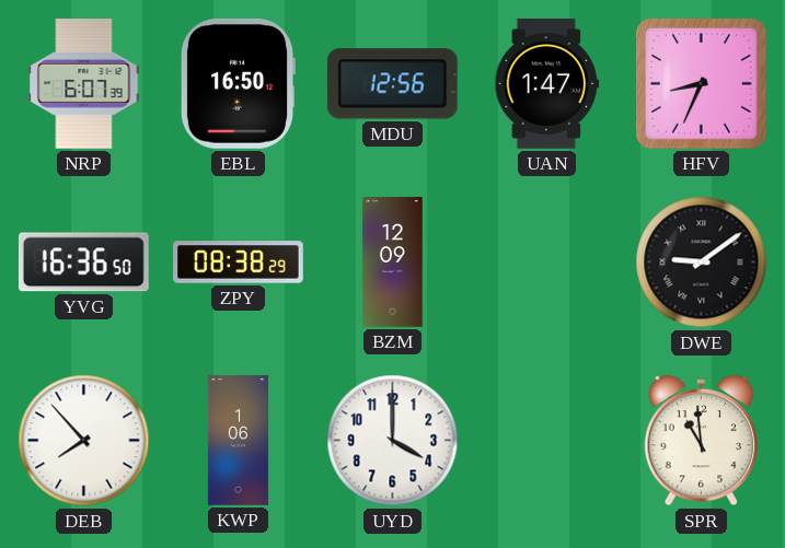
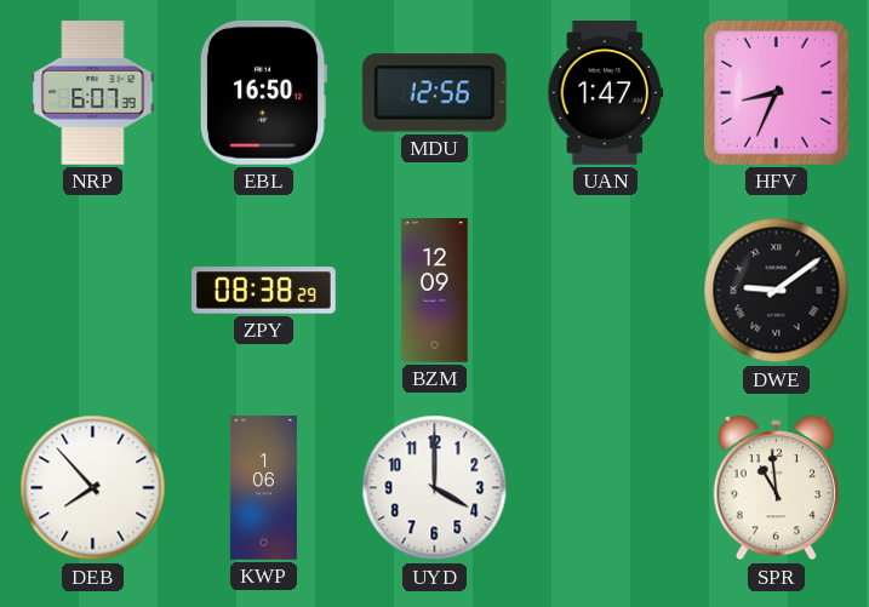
YVG: 16:36 -> none (83, 263)
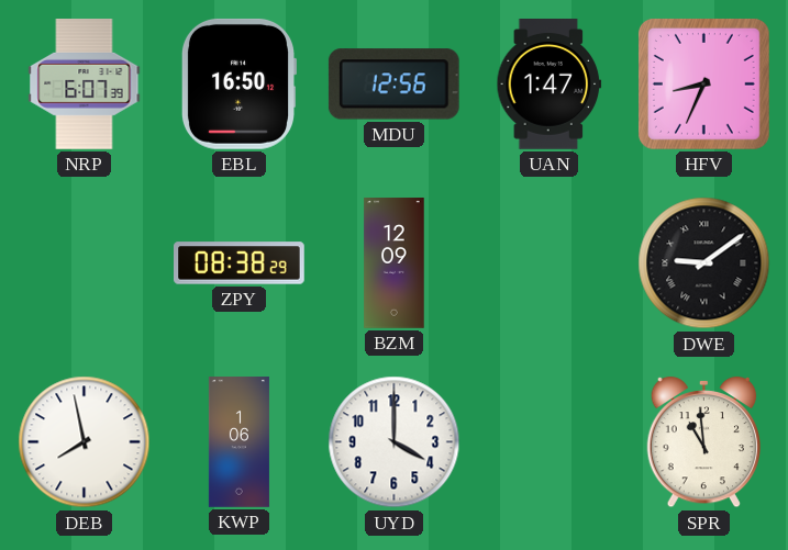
DEB: 7:53 -> 7:58 (85, 442)
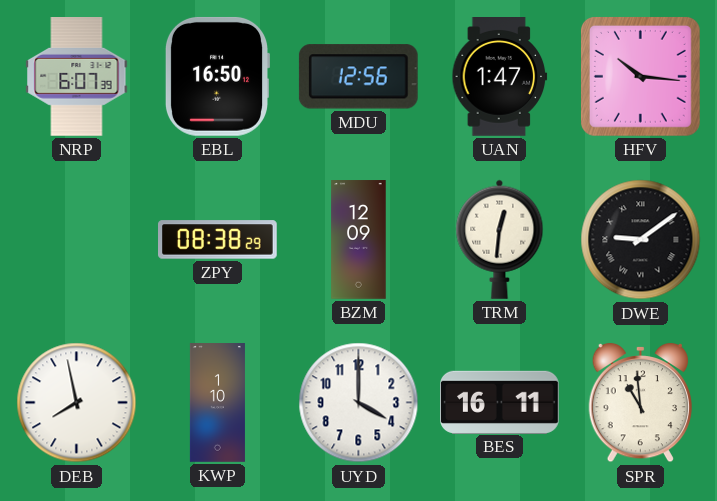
HFV: 8:34 -> 10:16 (640, 76)
TRM: none -> 12:31 (500, 239)
KWP: 1:06 -> 1:10 (217, 403)
BES: none -> 16:11 (500, 402)
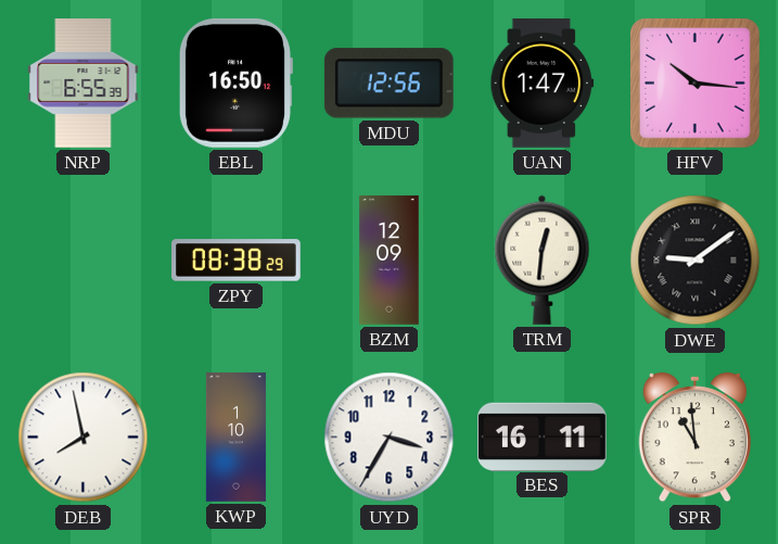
NRP: 6:07 -> 6:55 (84, 84)
UYD: 4:00 -> 3:35 (390, 438)
